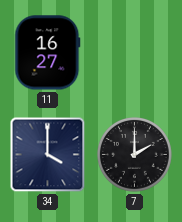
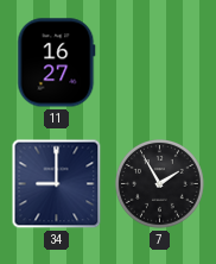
34: 4:00 -> 9:00 (57, 184)
7: 2:00 -> 1:55 (160, 184)
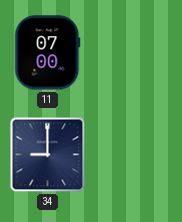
11: 16:27 -> 07:00 (48, 53)
7: 1:55 -> none (160, 184)
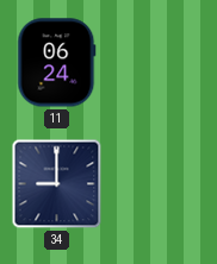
11: 07:00 -> 06:24 (57, 63)
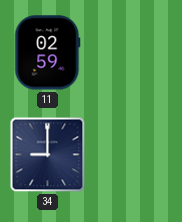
11: 06:24 -> 02:59 (48, 53)
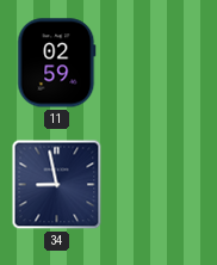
34: 9:00 -> 8:58 (57, 185)
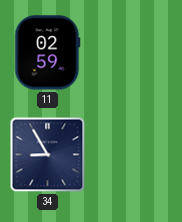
34: 8:58 -> 8:55 (48, 155)
